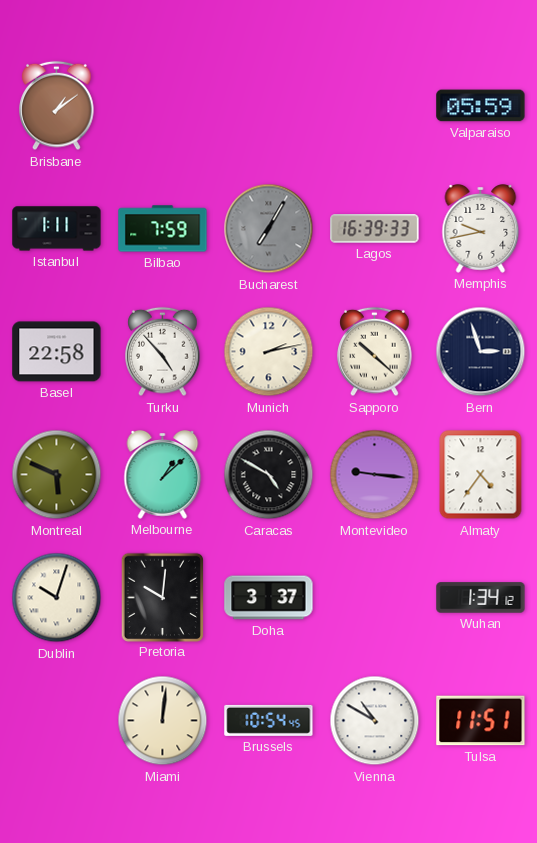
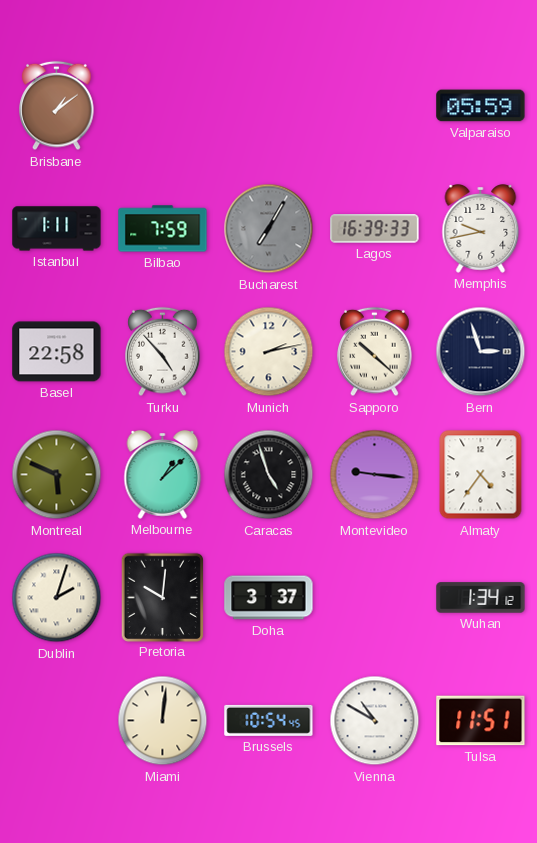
Caracas: 4:50 -> 4:57 (269, 475)
Dublin: 10:03 -> 2:03 (57, 598)
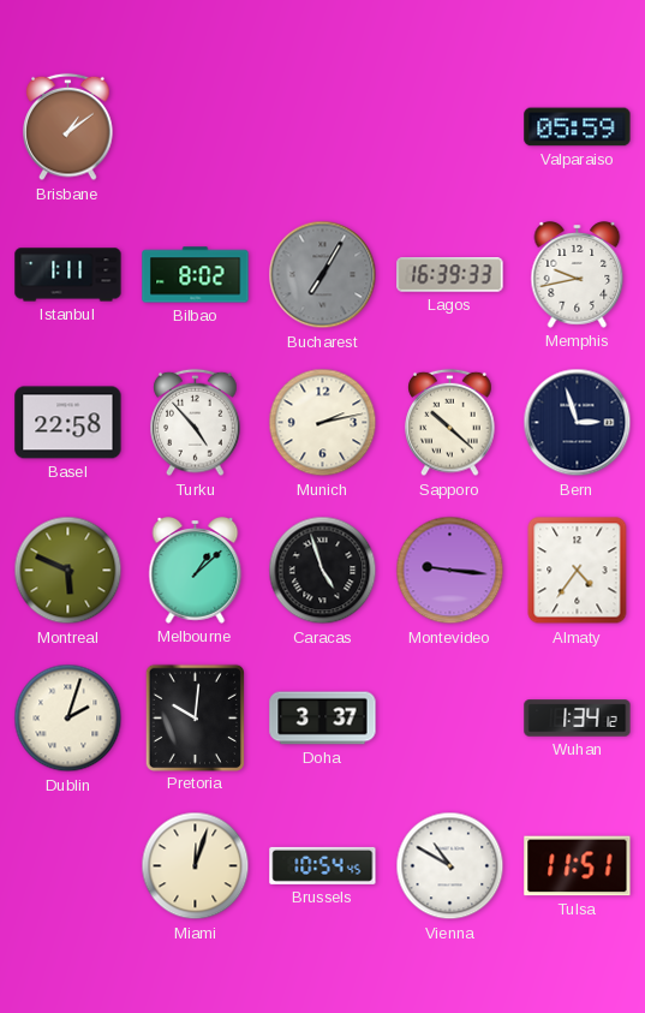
Bilbao: 7:59 -> 8:02 (196, 275)
Miami: 12:01 -> 12:03 (196, 866)
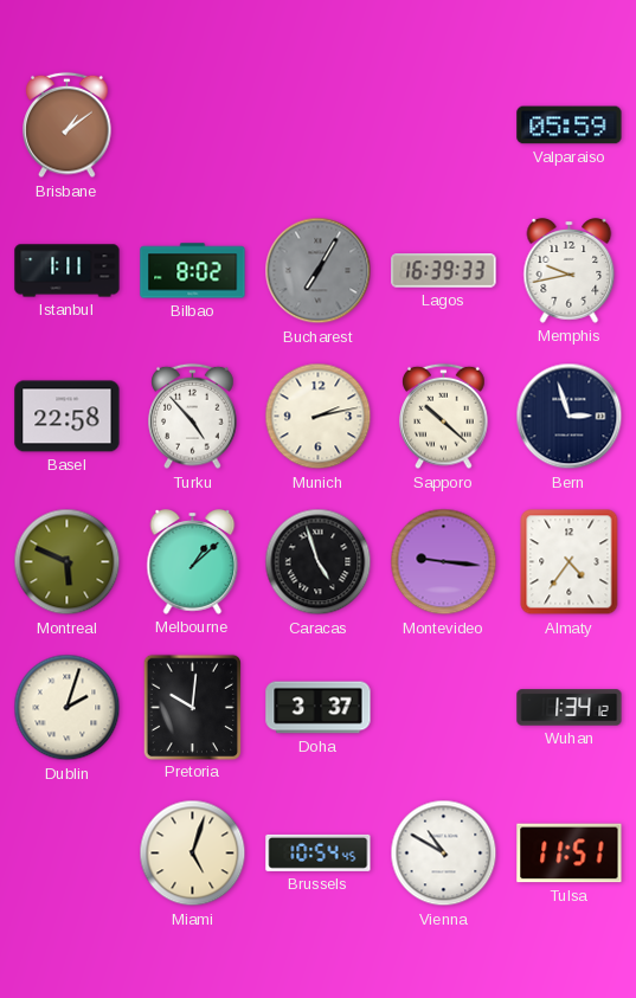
Miami: 12:03 -> 5:03 (193, 854)
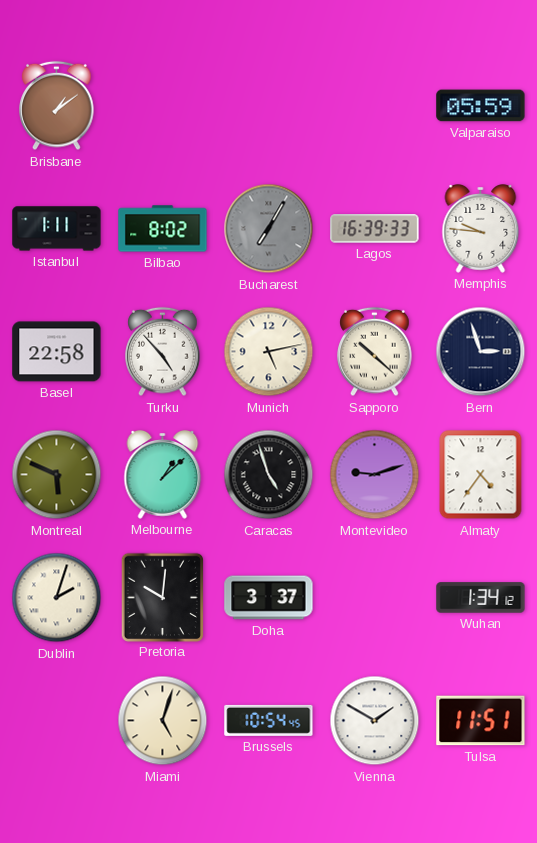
Memphis: 9:43 -> 9:46 (481, 229)
Munich: 2:13 -> 5:13 (269, 352)
Montevideo: 9:16 -> 9:12 (375, 475)
Vienna: 10:50 -> 1:50 (375, 721)
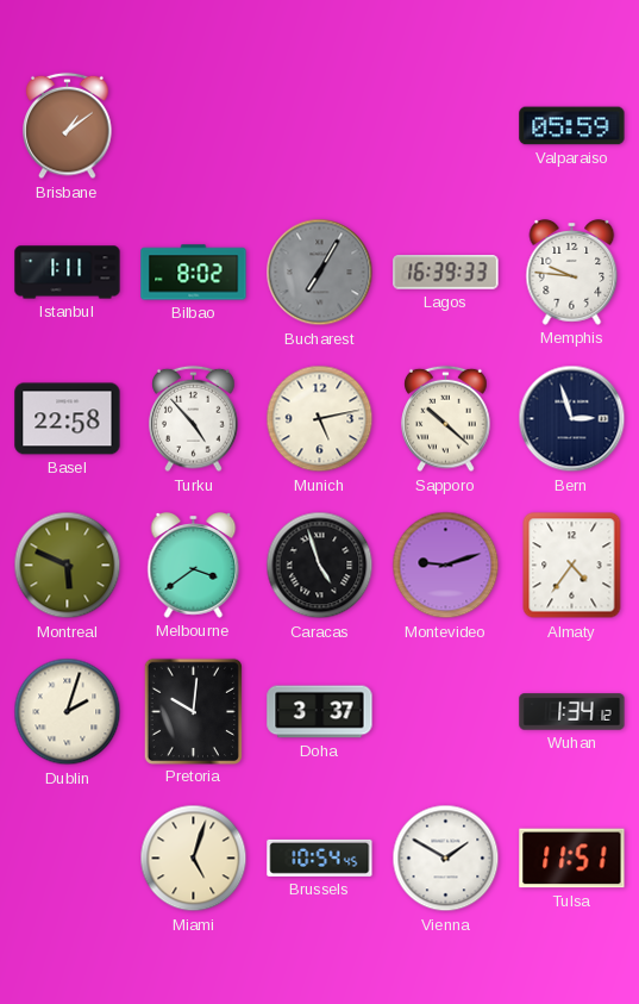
Melbourne: 1:08 -> 3:39 (194, 566)
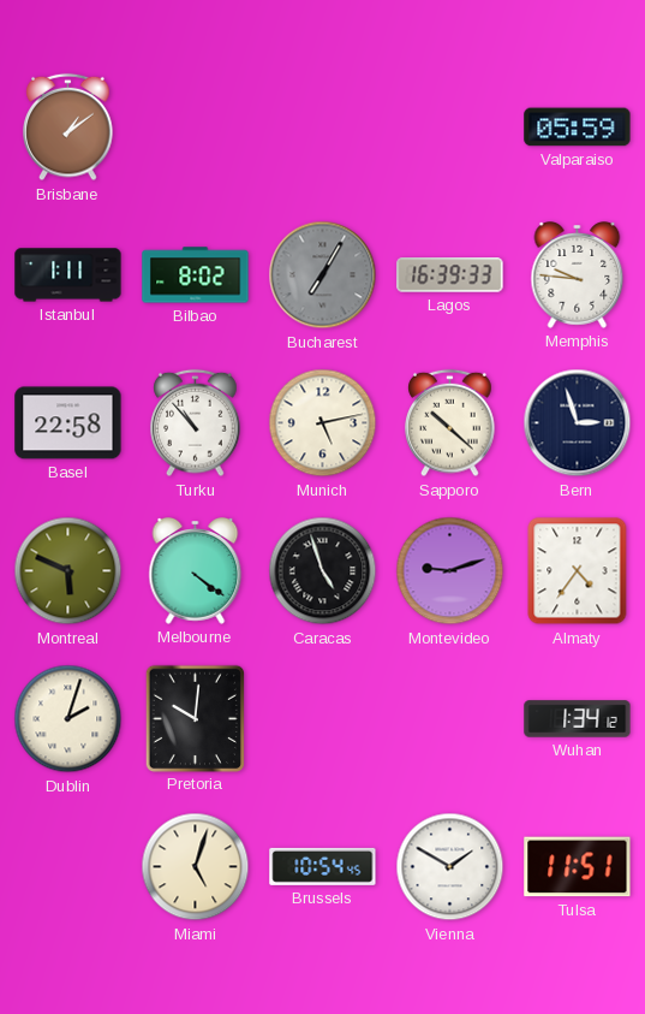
Turku: 4:53 -> 10:53 (196, 423)
Melbourne: 3:39 -> 4:21 (196, 571)
Doha: 3:37 -> none (320, 712)
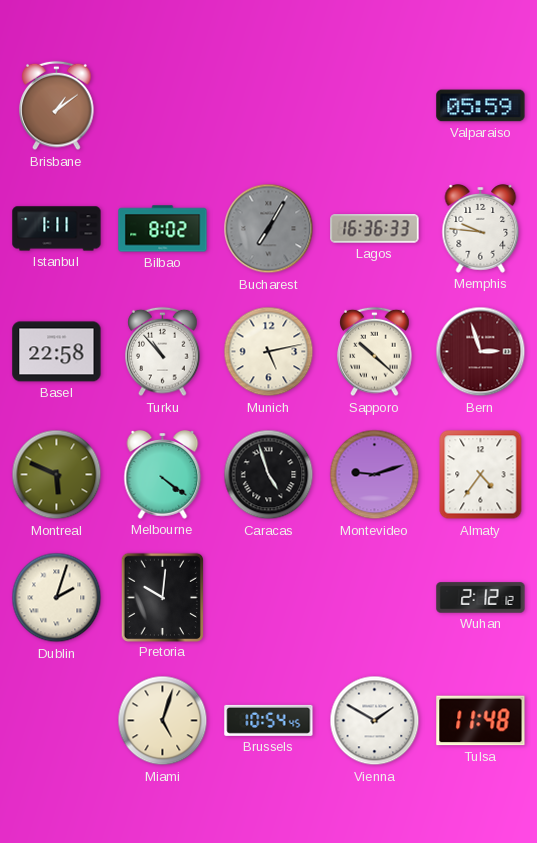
Lagos: 16:39 -> 16:36 (375, 229)
Bern dial: navy -> burgundy (481, 352)
Wuhan: 1:34 -> 2:12 (481, 598)
Tulsa: 11:51 -> 11:48 (481, 721)
